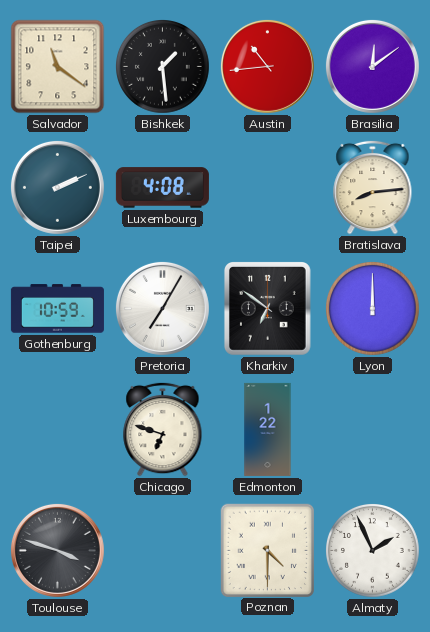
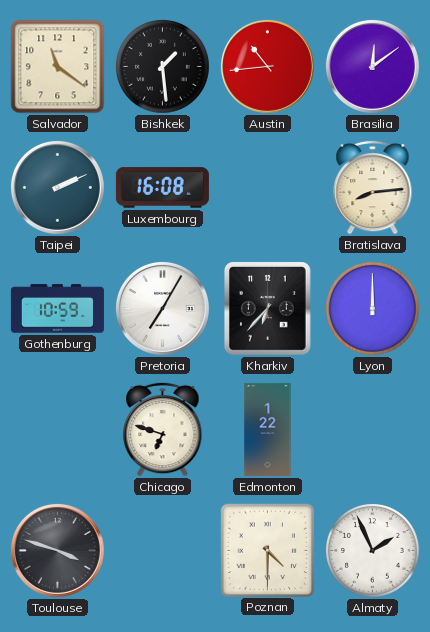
Luxembourg: 4:08 -> 16:08 (162, 188)
Kharkiv: 6:51 -> 6:37 (267, 309)
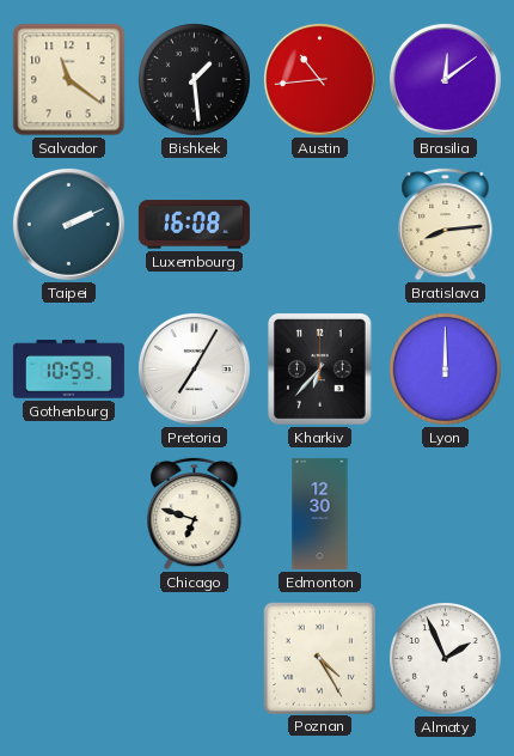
Edmonton: 1:22 -> 12:30 (320, 513)
Toulouse: 3:48 -> none (57, 550)
Poznan: 4:30 -> 4:25 (319, 658)
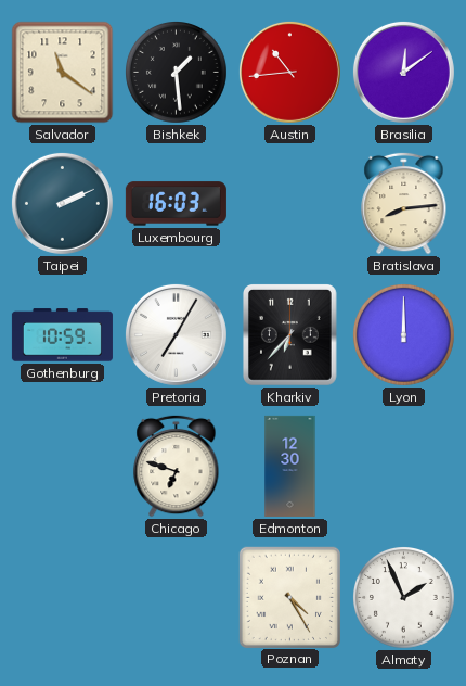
Luxembourg: 16:08 -> 16:03 (176, 204)
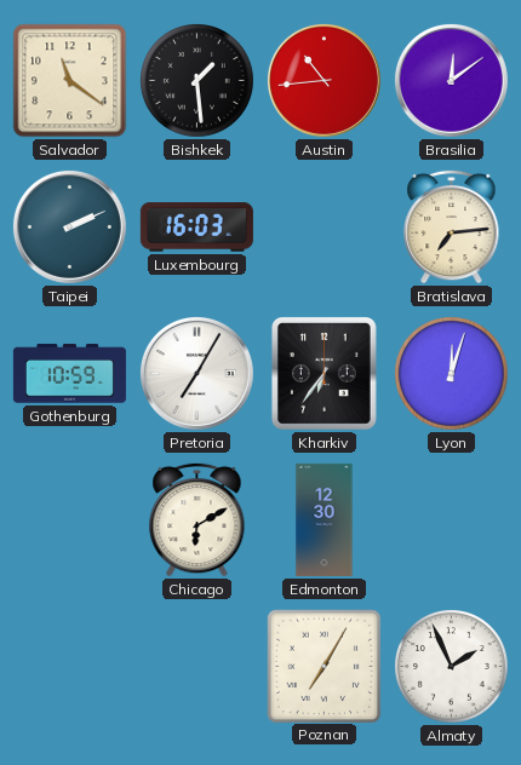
Bratislava: 8:14 -> 7:14 (452, 226)
Kharkiv: 6:37 -> 6:36 (324, 374)
Lyon: 12:00 -> 12:03 (452, 374)
Chicago: 6:48 -> 6:10 (197, 519)
Poznan: 4:25 -> 7:05 (324, 666)
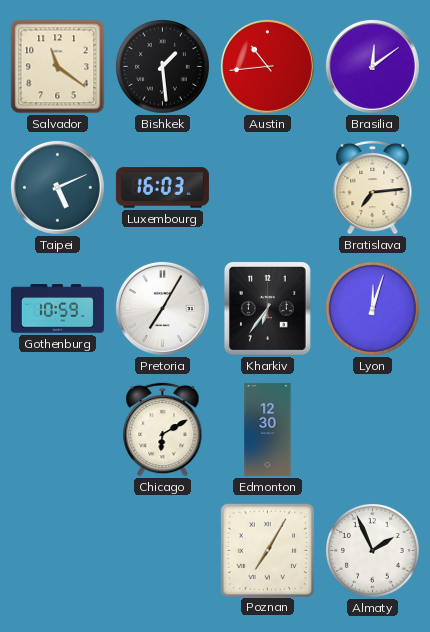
Taipei: 2:11 -> 5:11 (57, 187)
